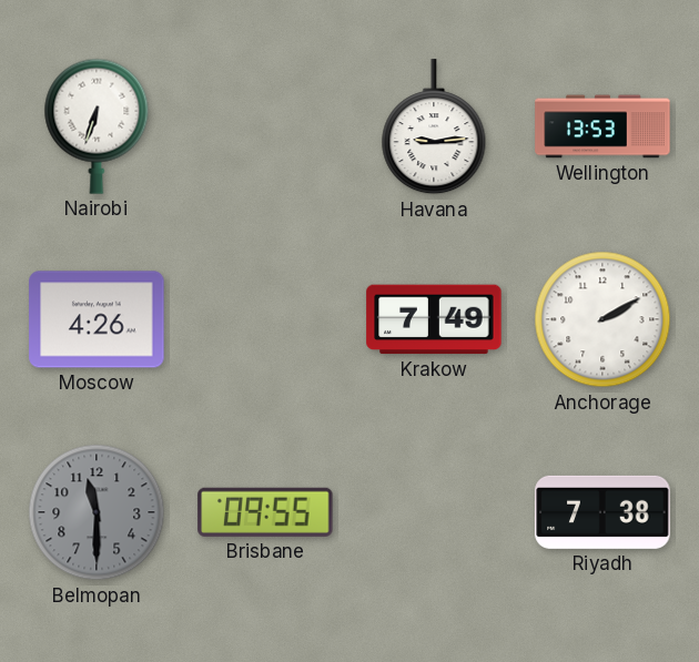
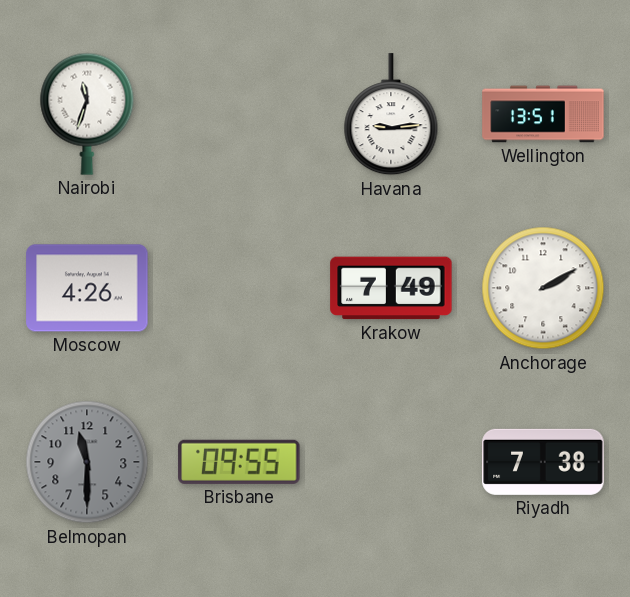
Nairobi: 6:33 -> 11:33 (87, 114)
Wellington: 13:53 -> 13:51 (543, 114)
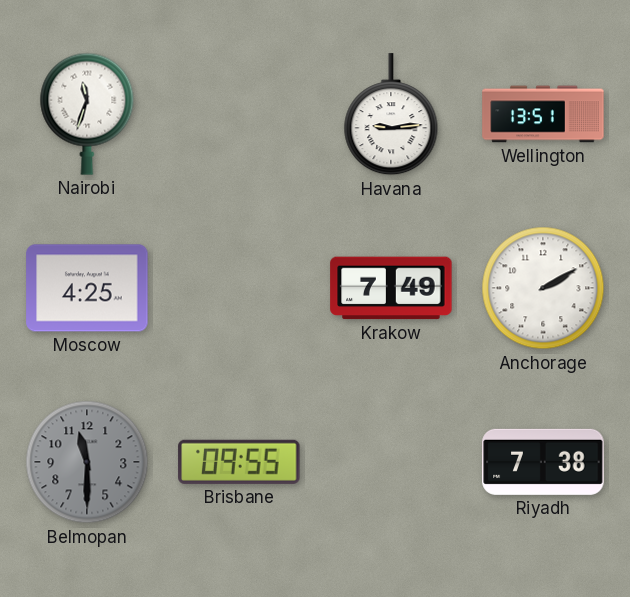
Moscow: 4:26 -> 4:25 (87, 288)
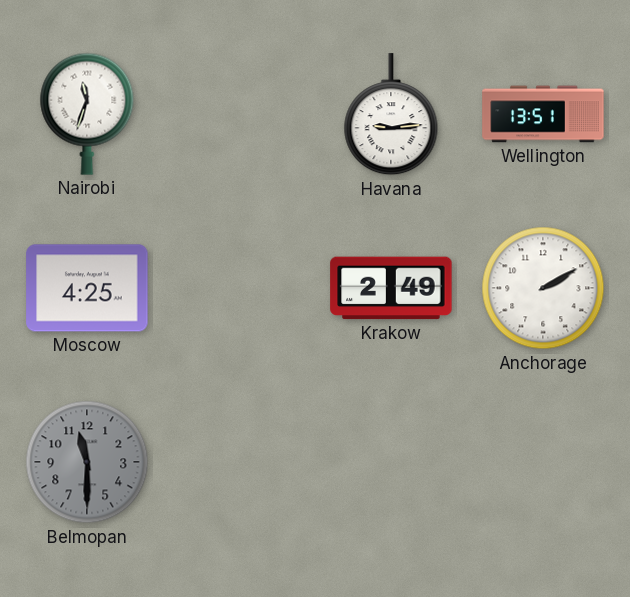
Krakow: 7:49 -> 2:49 (391, 288)
Brisbane: 09:55 -> none (239, 462)
Riyadh: 7:38 -> none (543, 462)
